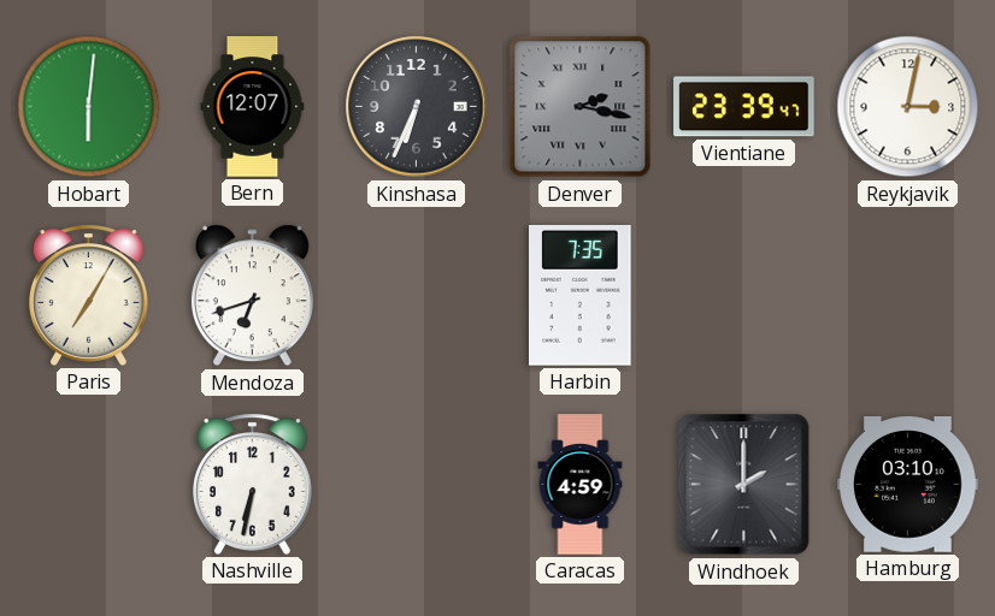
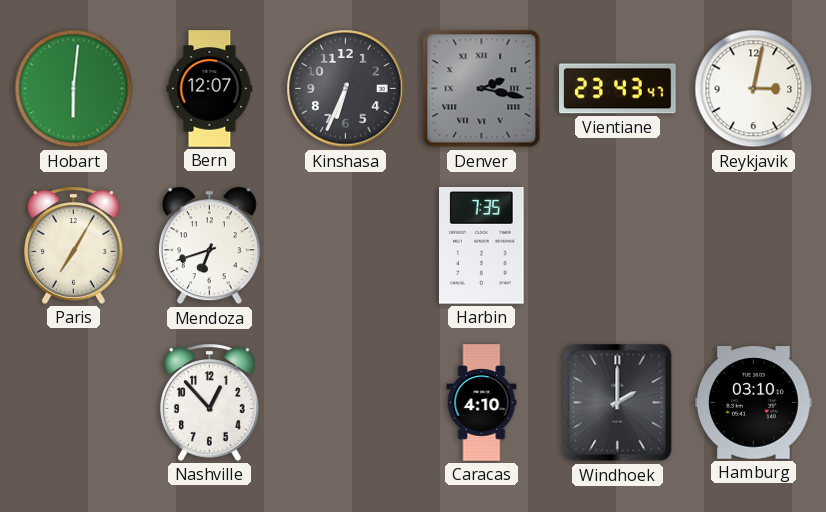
Vientiane: 23:39 -> 23:43 (618, 89)
Nashville: 6:32 -> 12:53 (210, 402)
Caracas: 4:59 -> 4:10 (482, 403)
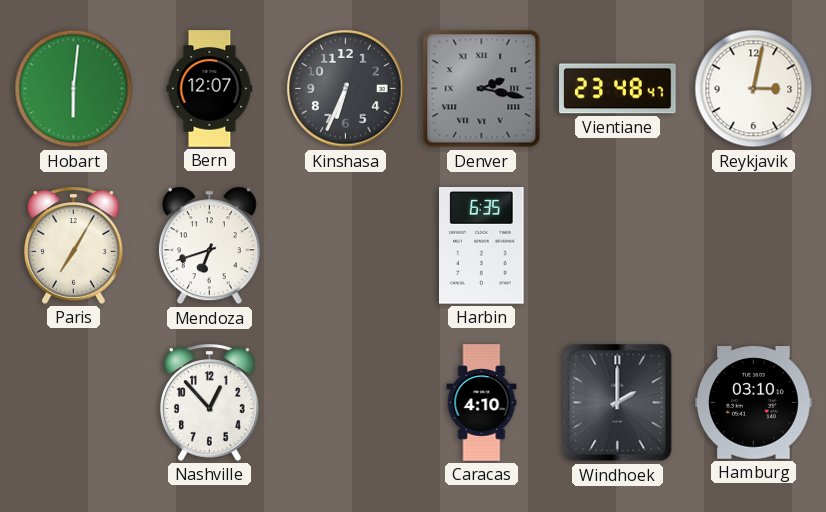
Vientiane: 23:43 -> 23:48 (618, 89)
Harbin: 7:35 -> 6:35 (482, 246)
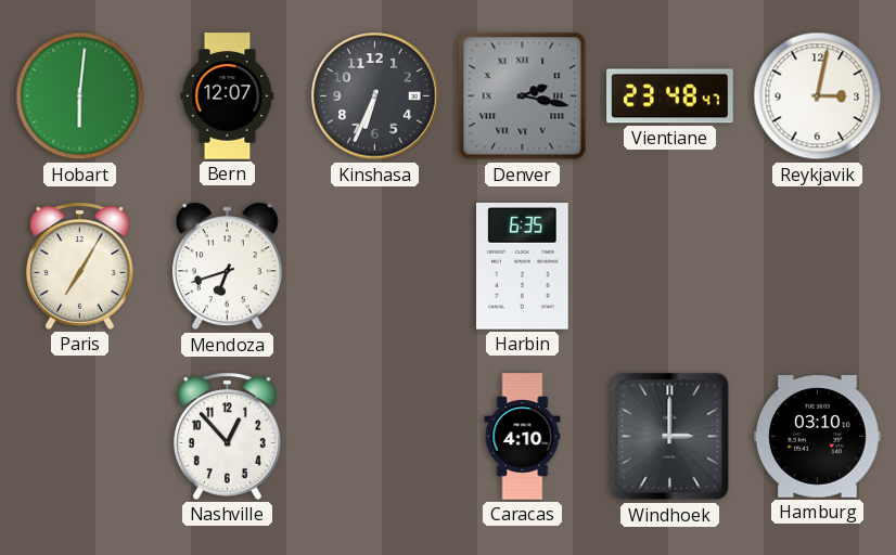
Windhoek: 2:00 -> 3:00 (670, 437)
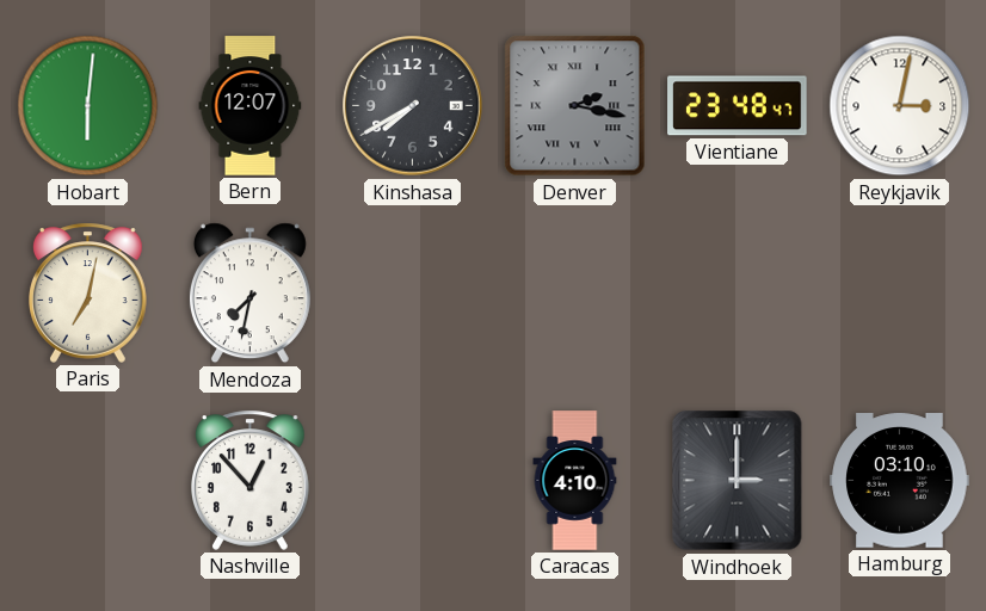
Kinshasa: 6:34 -> 7:40 (413, 106)
Paris: 7:05 -> 7:02 (88, 292)
Mendoza: 6:42 -> 7:32 (249, 294)
Harbin: 6:35 -> none (523, 267)
